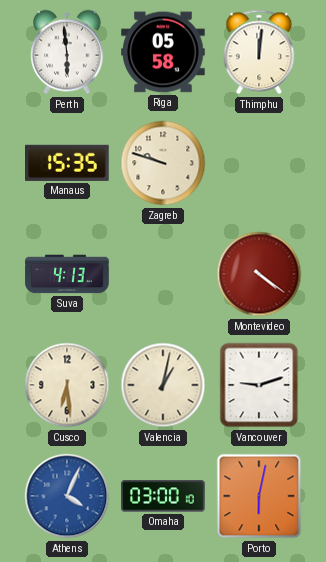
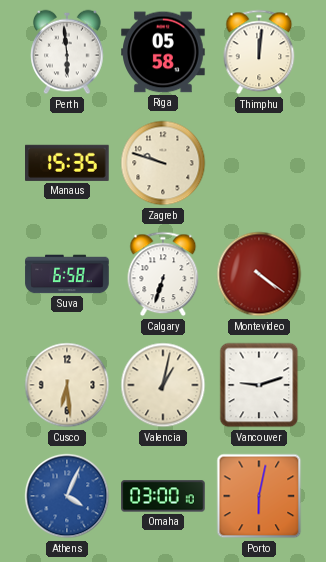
Suva: 4:13 -> 6:58 (67, 274)
Calgary: none -> 6:33 (163, 274)
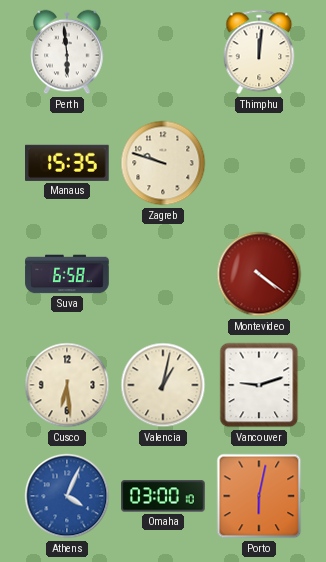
Riga: 05:58 -> none (163, 52)
Calgary: 6:33 -> none (163, 274)
